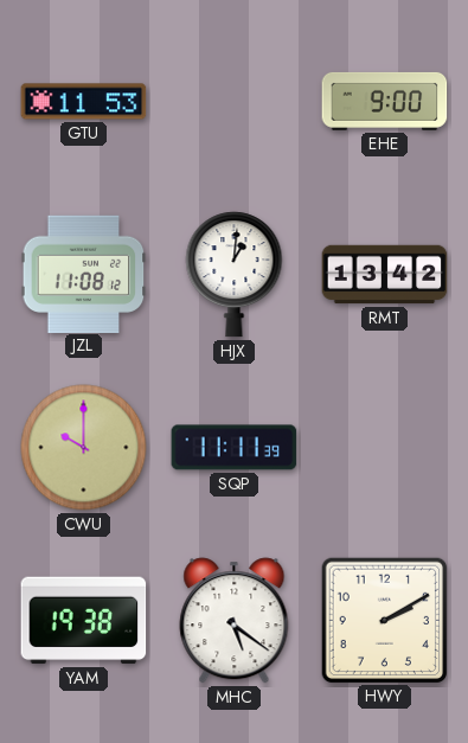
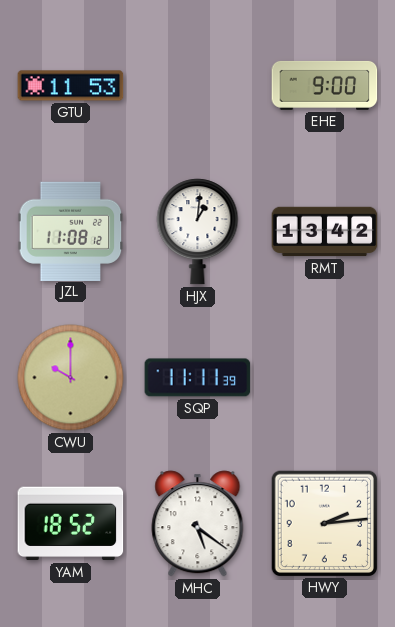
YAM: 19:38 -> 18:52 (71, 524)
HWY: 2:10 -> 2:14 (324, 523)
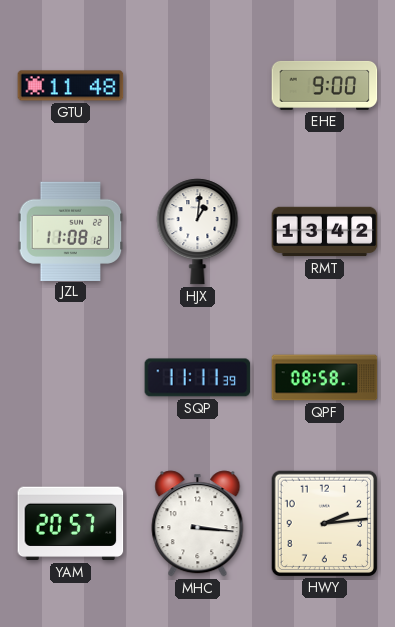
GTU: 11:53 -> 11:48 (71, 86)
CWU: 10:00 -> none (71, 378)
QPF: none -> 08:58 (325, 378)
YAM: 18:52 -> 20:57 (71, 524)
MHC: 5:21 -> 3:16 (198, 524)
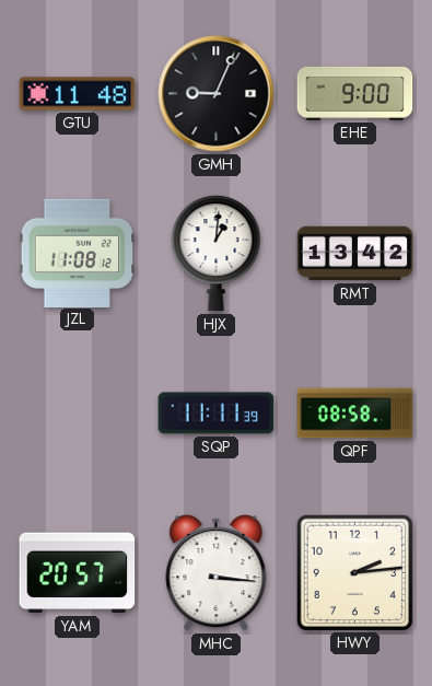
GMH: none -> 9:04 (217, 94)
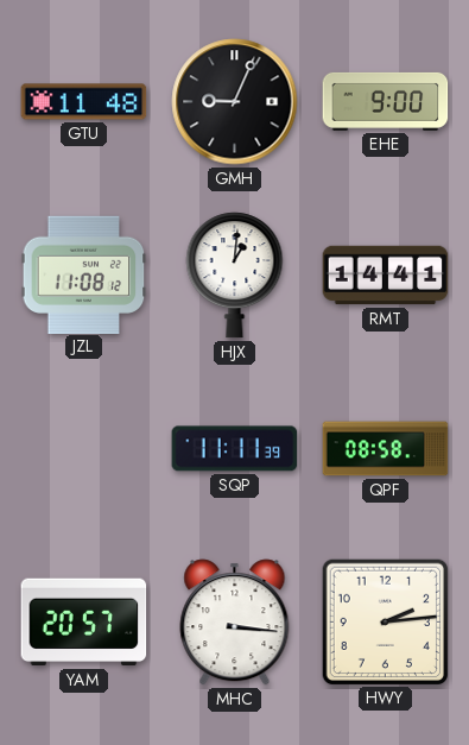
RMT: 13:42 -> 14:41 (386, 276)
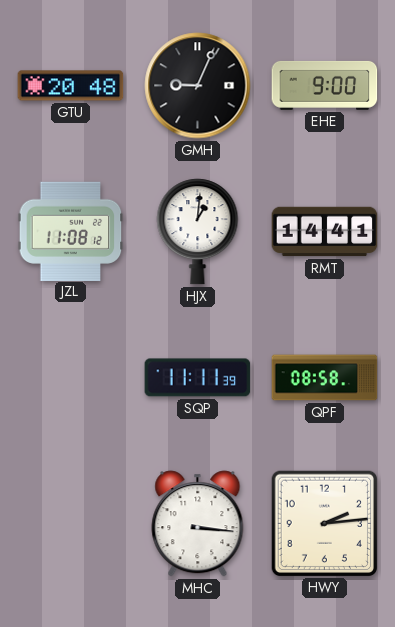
GTU: 11:48 -> 20:48 (71, 86)
YAM: 20:57 -> none (84, 623)
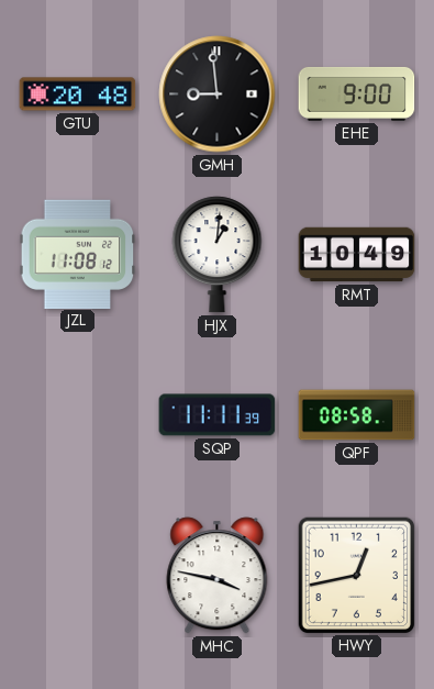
GMH: 9:04 -> 8:59 (218, 95)
RMT: 14:41 -> 10:49 (357, 255)
MHC: 3:16 -> 3:47 (218, 576)
HWY: 2:14 -> 12:43 (356, 575)
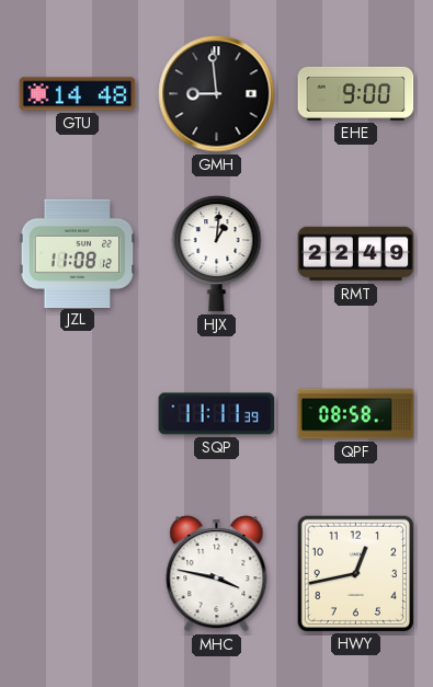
GTU: 20:48 -> 14:48 (78, 94)
RMT: 10:49 -> 22:49 (356, 254)
